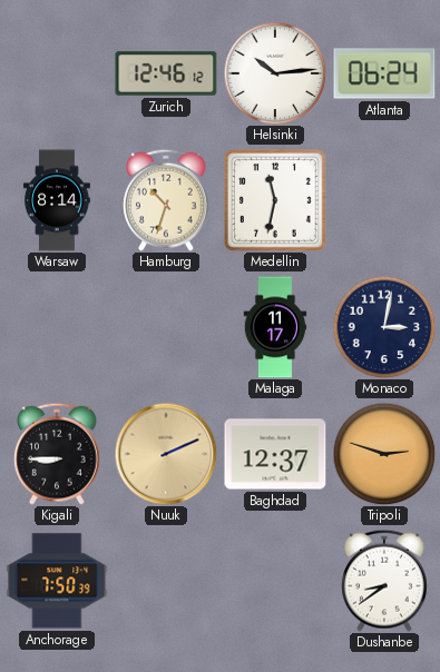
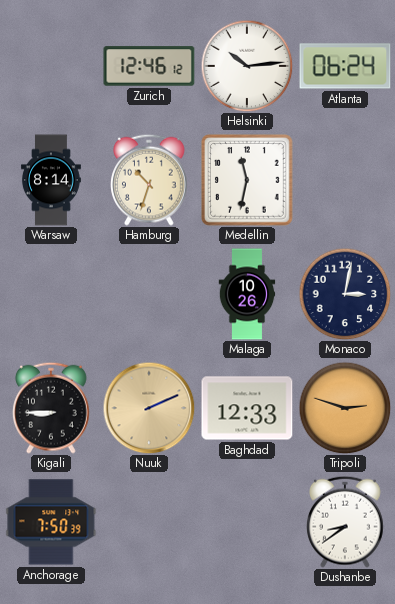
Malaga: 11:17 -> 10:26 (247, 294)
Baghdad: 12:37 -> 12:33 (247, 408)
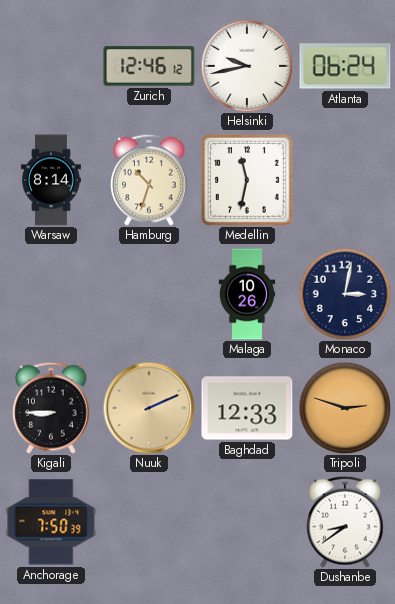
Helsinki: 10:14 -> 9:43 (247, 66)
